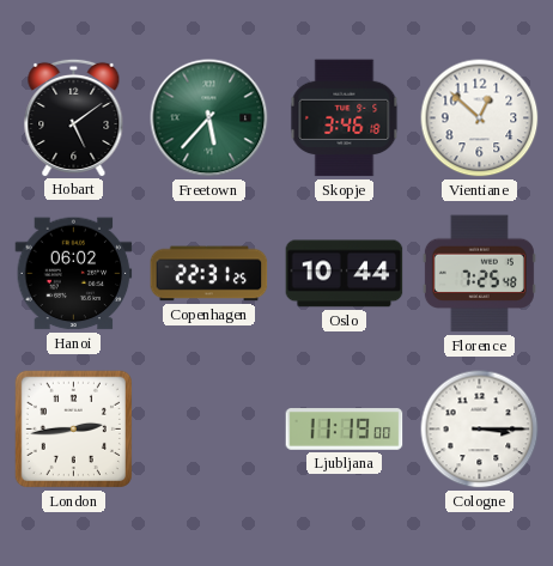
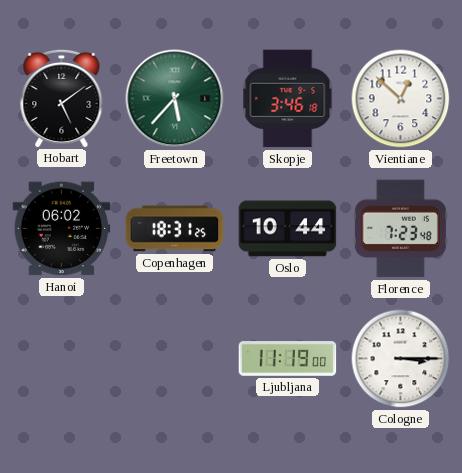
Copenhagen: 22:31 -> 18:31 (175, 229)
Florence: 7:25 -> 7:23 (400, 229)
London: 2:44 -> none (73, 428)
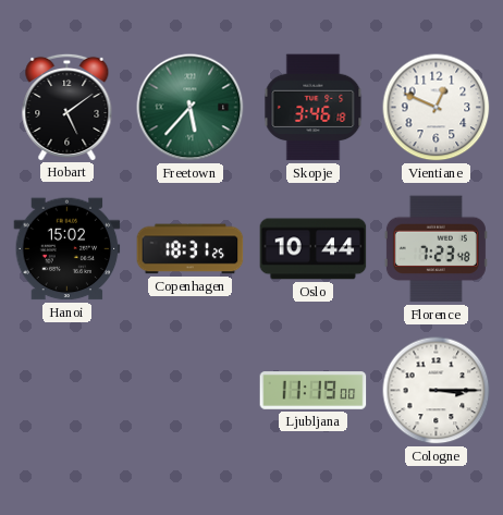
Vientiane: 12:52 -> 12:49 (437, 108)
Hanoi: 06:02 -> 15:02 (68, 249)
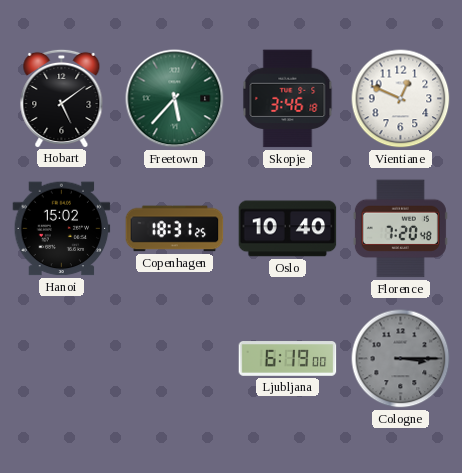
Oslo: 10:44 -> 10:40 (288, 229)
Florence: 7:23 -> 7:20 (400, 229)
Ljubljana: 11:19 -> 6:19 (288, 359)
Cologne dial: white -> grey (401, 359)
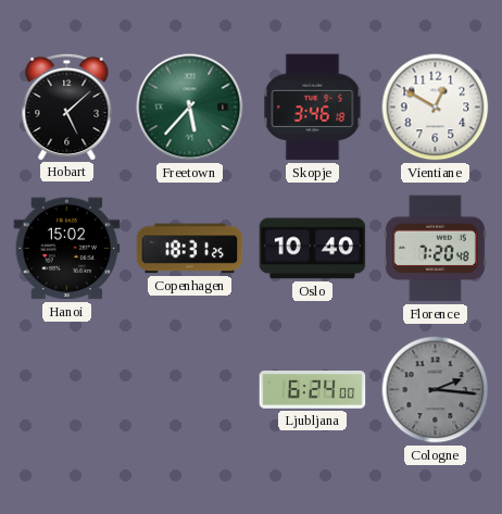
Hobart: 5:09 -> 5:08 (67, 106)
Vientiane: 12:49 -> 12:50 (436, 108)
Ljubljana: 6:19 -> 6:24 (313, 390)
Cologne: 3:15 -> 2:16 (436, 390)
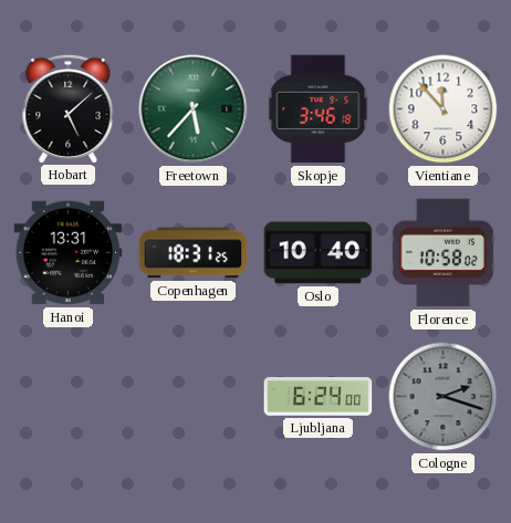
Vientiane: 12:50 -> 11:53 (444, 109)
Hanoi: 15:02 -> 13:31 (69, 253)
Florence: 7:20 -> 10:58 (442, 253)
Cologne: 2:16 -> 2:18 (444, 397)
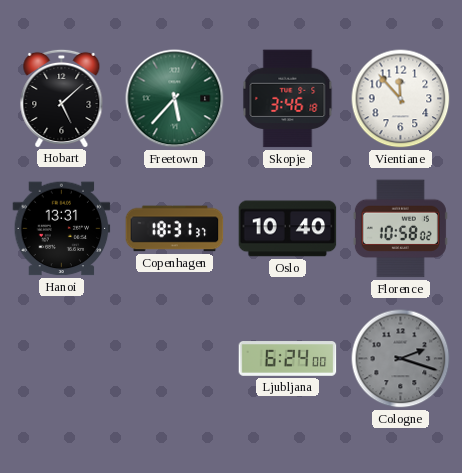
Copenhagen: 18:31:25 -> 18:31:37 (175, 229)
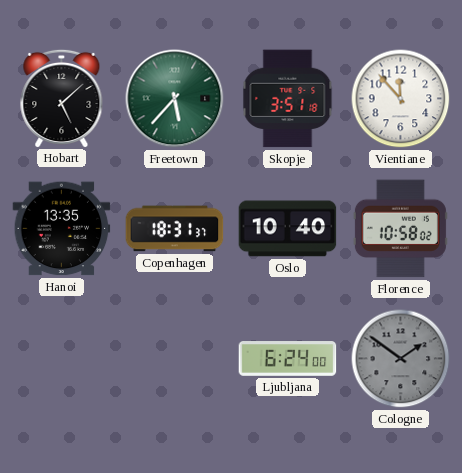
Skopje: 3:46 -> 3:51 (288, 99)
Hanoi: 13:31 -> 13:35 (62, 229)
Cologne: 2:18 -> 1:51 (401, 359)
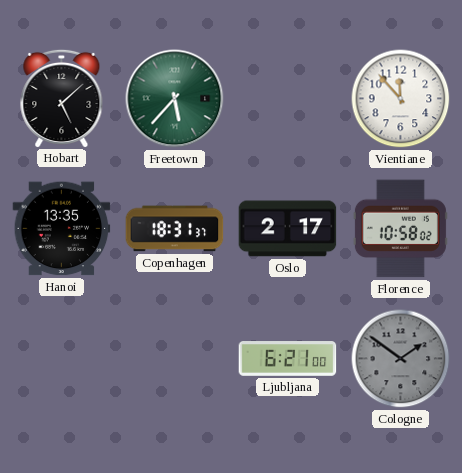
Skopje: 3:51 -> none (288, 99)
Oslo: 10:40 -> 2:17 (288, 229)
Ljubljana: 6:24 -> 6:21 (288, 359)
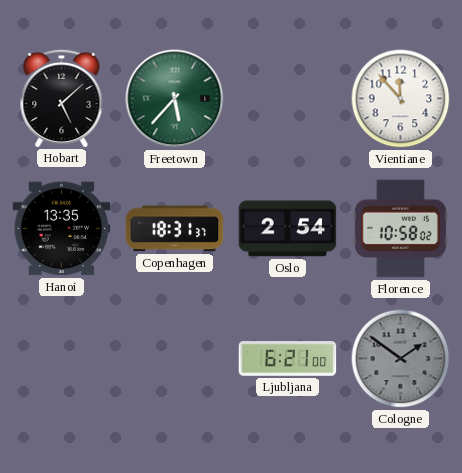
Oslo: 2:17 -> 2:54 (288, 229)
